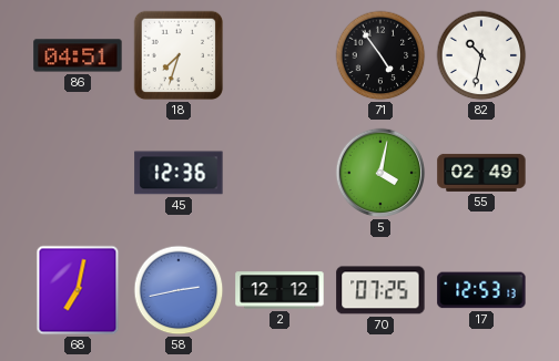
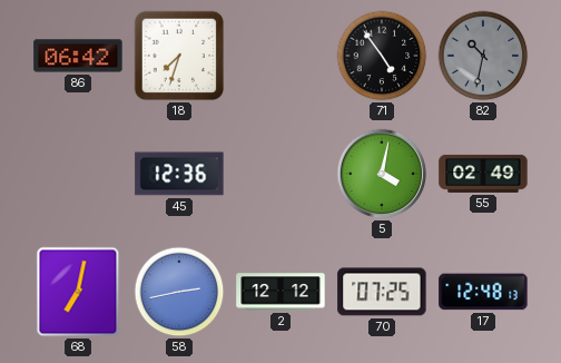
86: 04:51 -> 06:42 (78, 56)
82 dial: white -> grey (483, 56)
17: 12:53 -> 12:48 (483, 292)
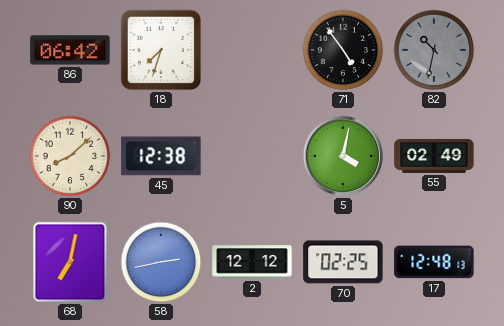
90: none -> 8:08 (70, 156)
45: 12:36 -> 12:38 (161, 156)
70: 07:25 -> 02:25 (343, 262)
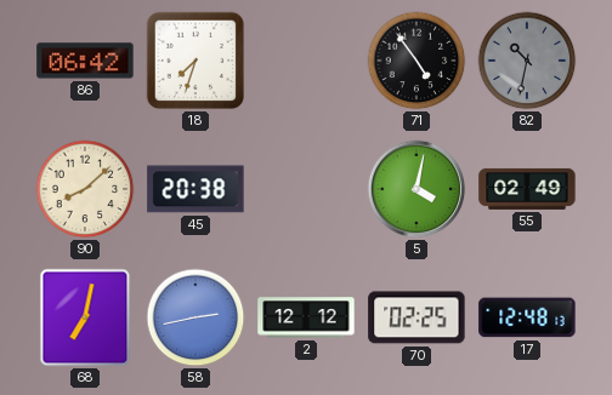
45: 12:38 -> 20:38 (195, 189)
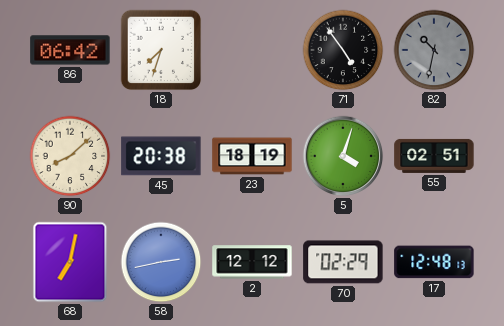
23: none -> 18:19 (252, 156)
5: 4:02 -> 4:03 (343, 156)
55: 02:49 -> 02:51 (434, 156)
70: 02:25 -> 02:29 (343, 262)
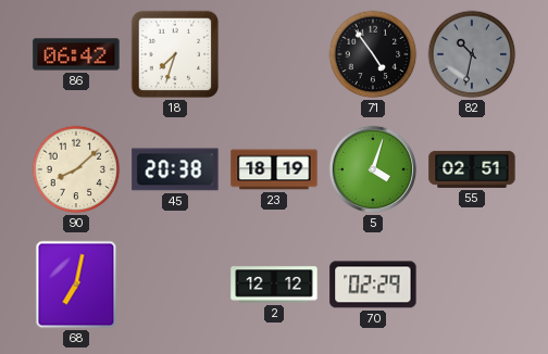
58: 2:43 -> none (161, 262)
17: 12:48 -> none (434, 262)
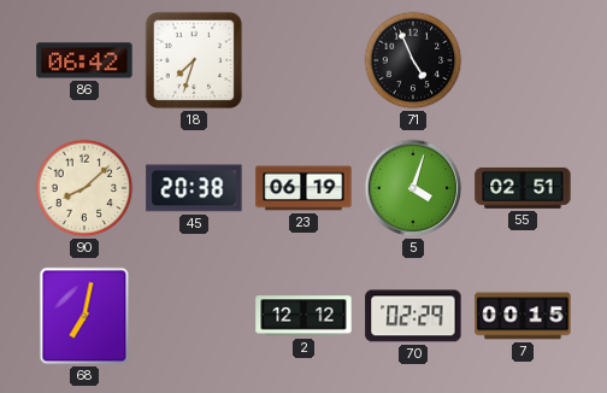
71: 4:54 -> 4:56 (413, 60)
82: 10:32 -> none (472, 54)
23: 18:19 -> 06:19 (303, 188)
7: none -> 00:15 (523, 316)
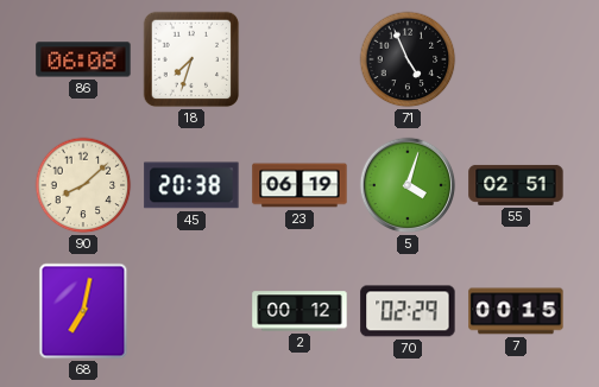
86: 06:42 -> 06:08 (83, 59)
2: 12:12 -> 00:12 (299, 311)
